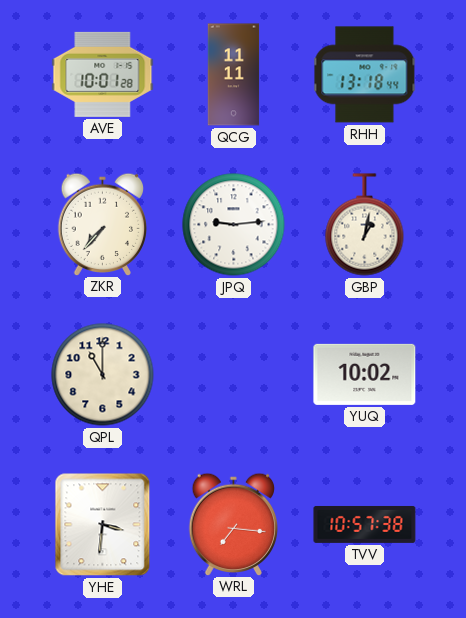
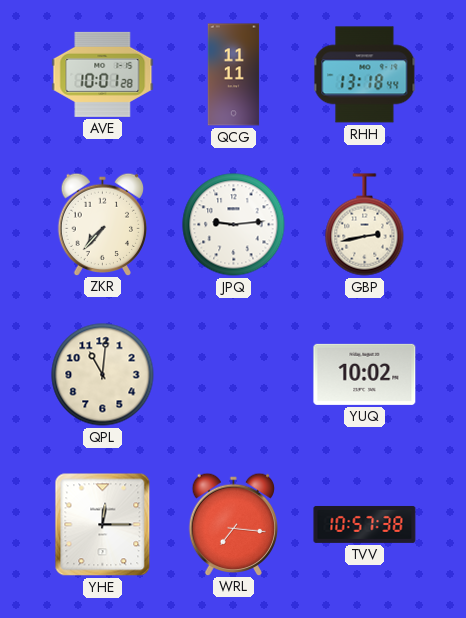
GBP: 1:02 -> 2:43 (365, 225)
QPL: 11:00 -> 11:01 (103, 375)
YHE: 3:31 -> 12:15 (103, 525)
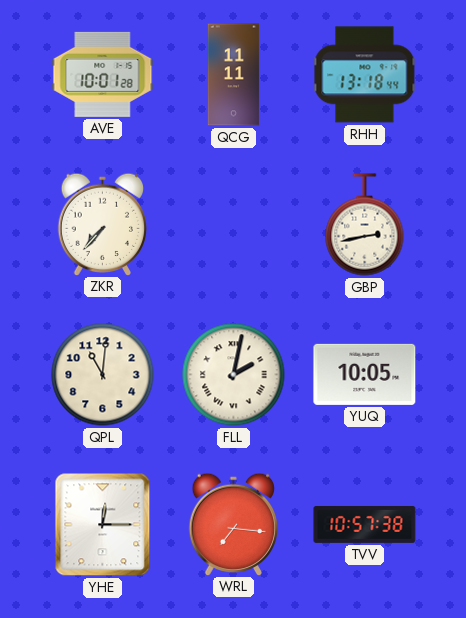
JPQ: 9:14 -> none (234, 225)
FLL: none -> 2:02 (234, 375)
YUQ: 10:02 -> 10:05 (365, 374)
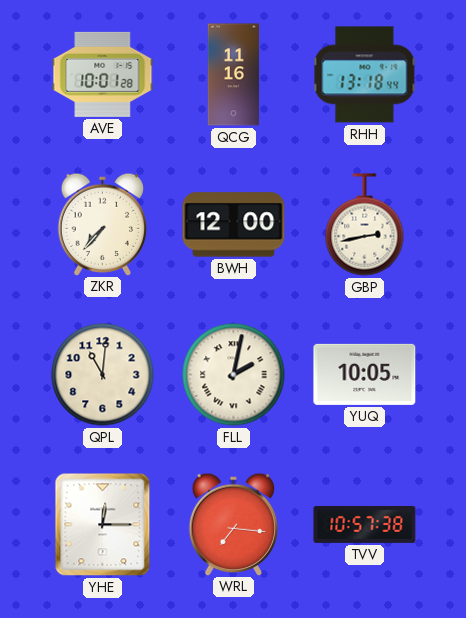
QCG: 11:11 -> 11:16 (234, 75)
BWH: none -> 12:00 (234, 225)
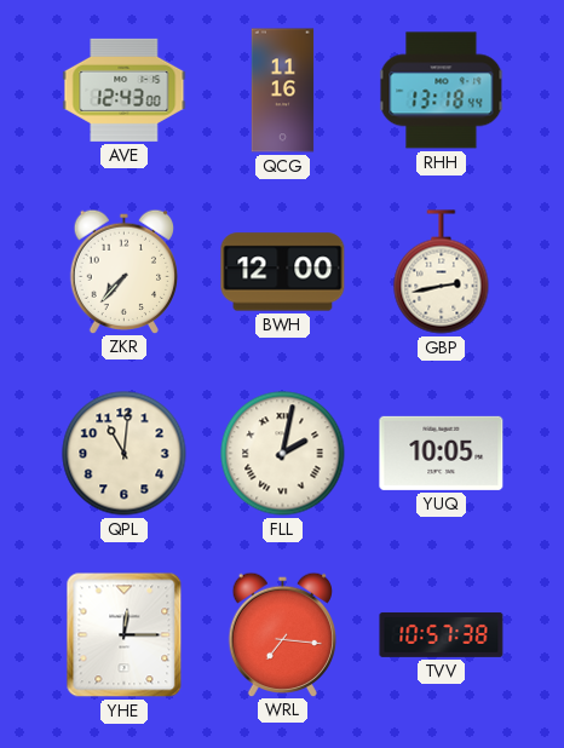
AVE: 10:01 -> 12:43 (125, 90)
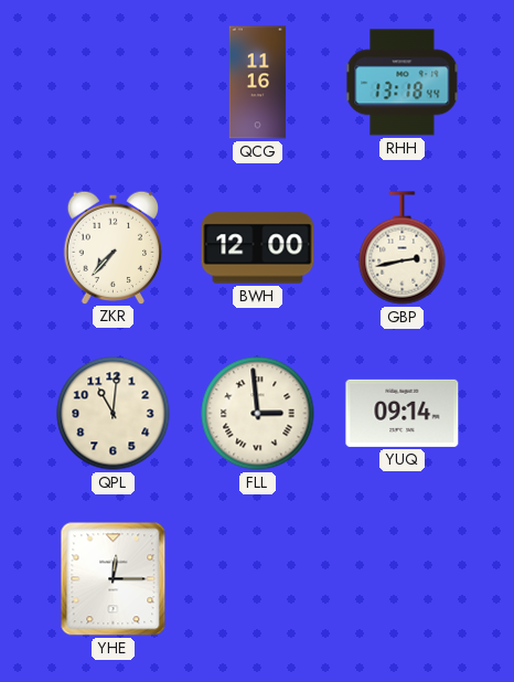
AVE: 12:43 -> none (125, 90)
FLL: 2:02 -> 2:59 (258, 414)
YUQ: 10:05 -> 09:14 (403, 413)
WRL: 7:16 -> none (283, 634)
TVV: 10:57 -> none (442, 634)
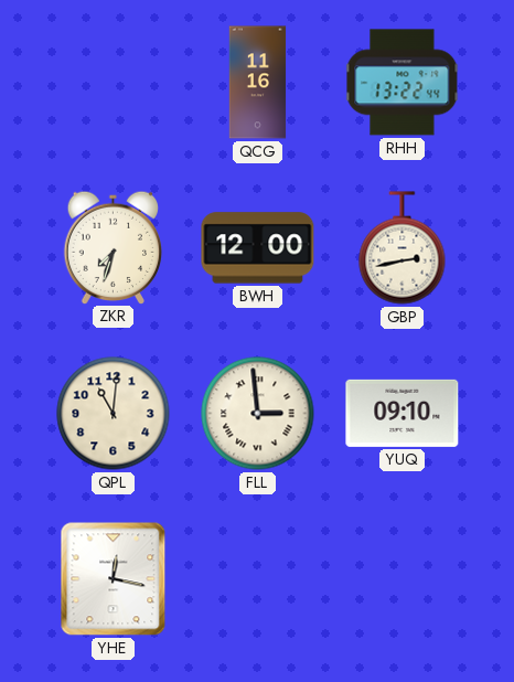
RHH: 13:18 -> 13:22 (403, 83)
ZKR: 7:37 -> 7:33 (114, 247)
YUQ: 09:14 -> 09:10 (403, 413)
YHE: 12:15 -> 12:17 (114, 579)
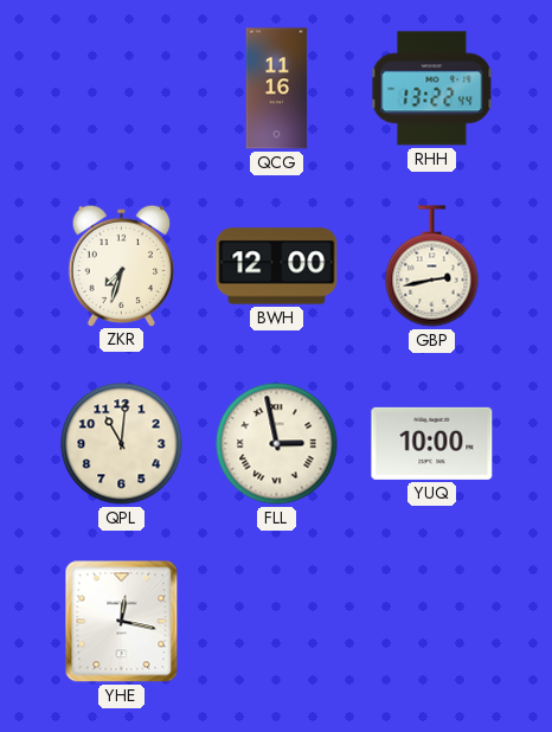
FLL: 2:59 -> 2:58 (277, 444)
YUQ: 09:10 -> 10:00 (432, 443)
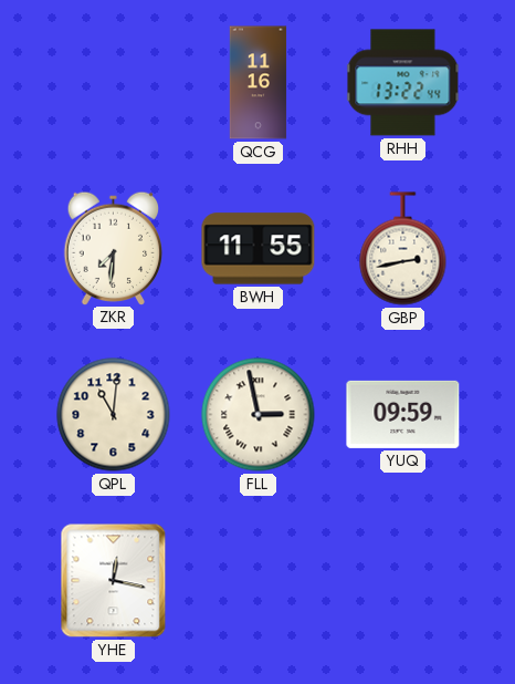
ZKR: 7:33 -> 7:31 (114, 248)
BWH: 12:00 -> 11:55 (259, 249)
YUQ: 10:00 -> 09:59 (403, 414)
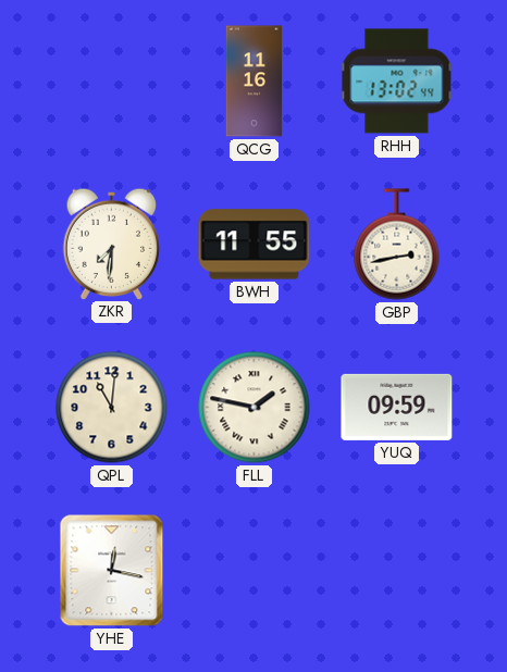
RHH: 13:22 -> 13:02 (397, 82)
FLL: 2:58 -> 1:47 (255, 408)
